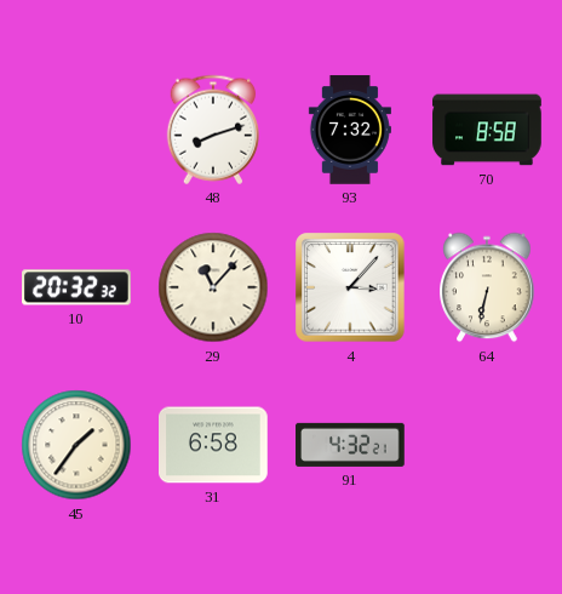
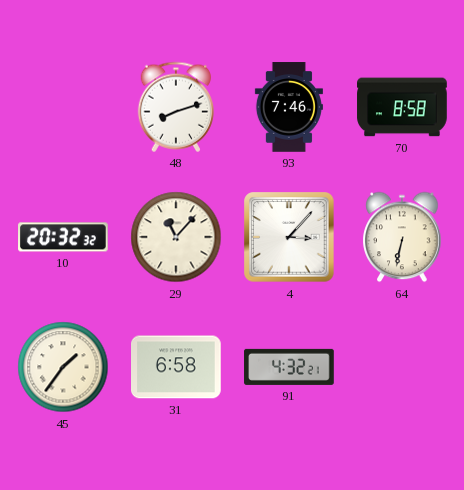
93: 7:32 -> 7:46 (289, 107)
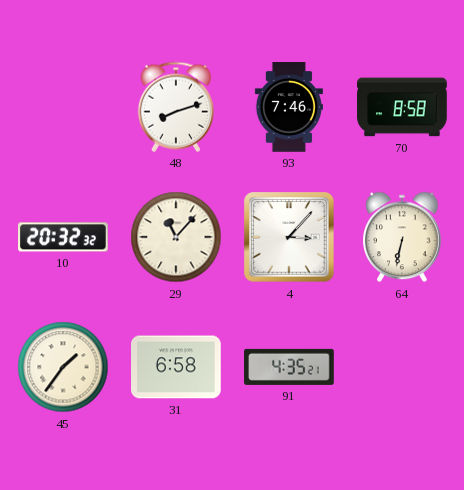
91: 4:32 -> 4:35 (289, 367)
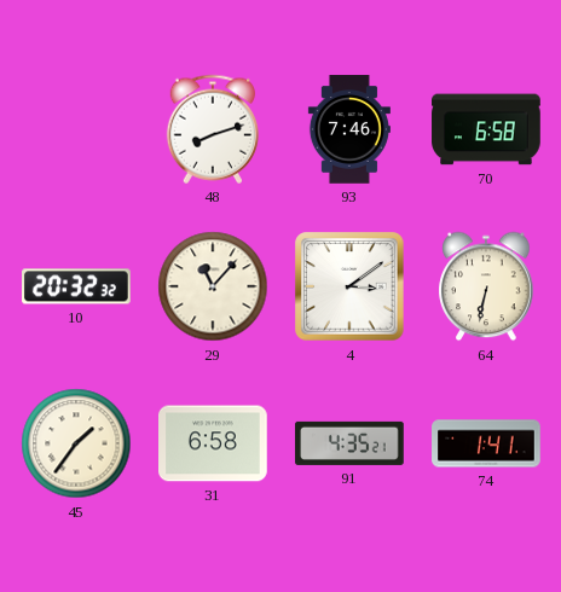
70: 8:58 -> 6:58 (486, 129)
4: 3:07 -> 3:09 (349, 286)
74: none -> 1:41 (486, 443)
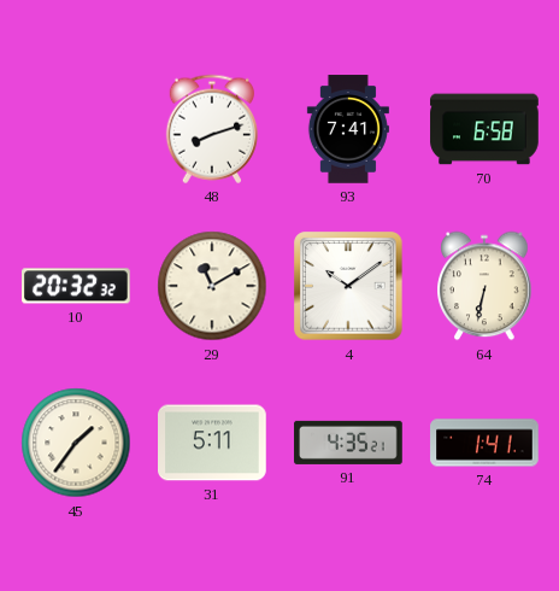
93: 7:46 -> 7:41 (348, 129)
29: 11:07 -> 11:10 (212, 286)
4: 3:09 -> 10:09 (348, 286)
31: 6:58 -> 5:11 (212, 443)
